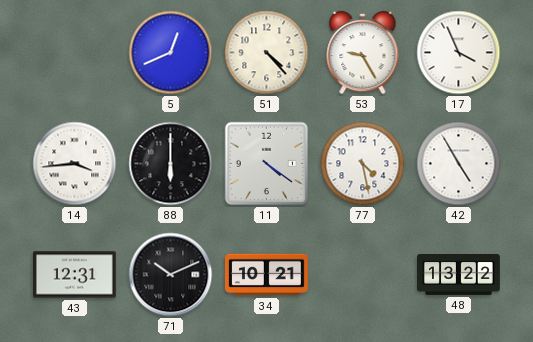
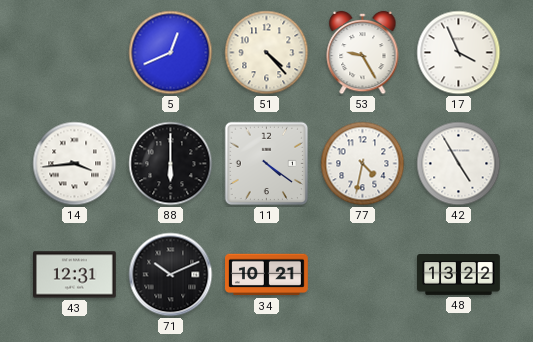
77: 4:28 -> 4:32 (363, 164)
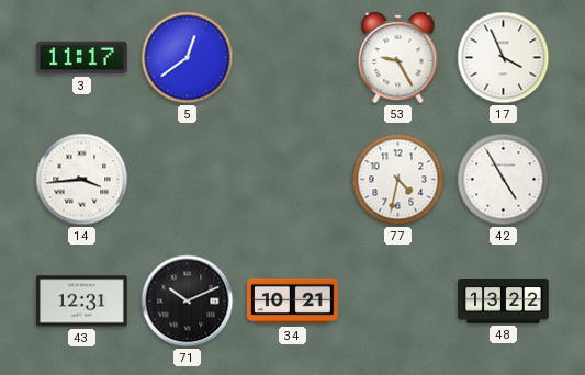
3: none -> 11:17 (81, 58)
5: 12:41 -> 12:39 (188, 58)
51: 4:23 -> none (267, 53)
88: 6:00 -> none (171, 164)
11: 4:21 -> none (267, 164)
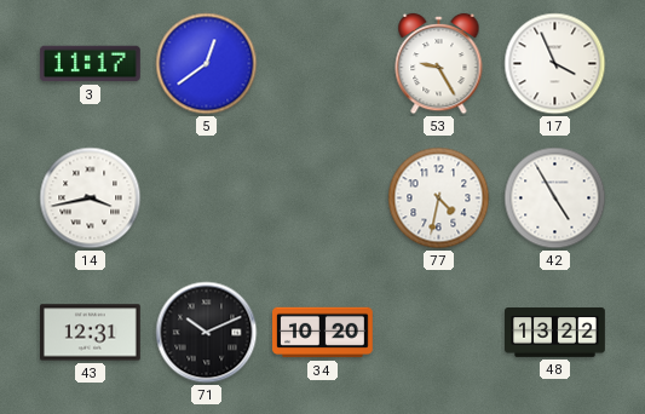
14: 3:44 -> 3:43 (91, 199)
34: 10:21 -> 10:20 (323, 333)
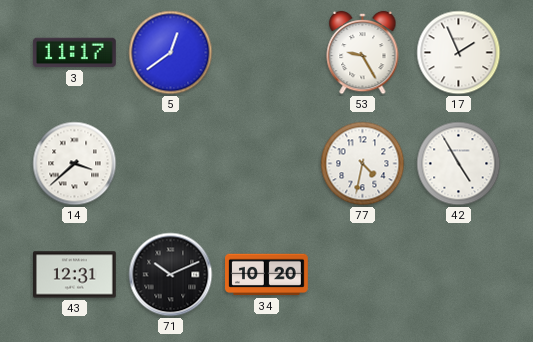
17: 3:56 -> 1:56 (459, 53)
14: 3:43 -> 3:38 (75, 164)
48: 13:22 -> none (555, 333)
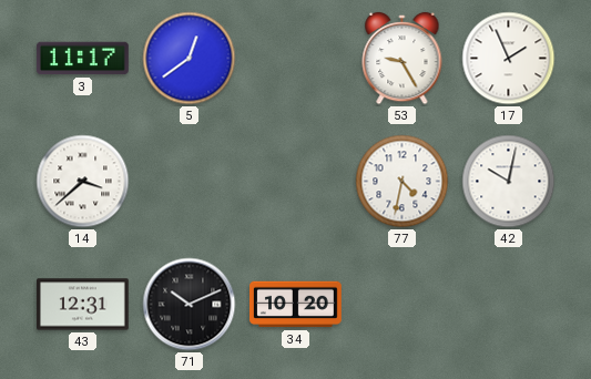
42: 4:55 -> 10:02 (509, 182)
